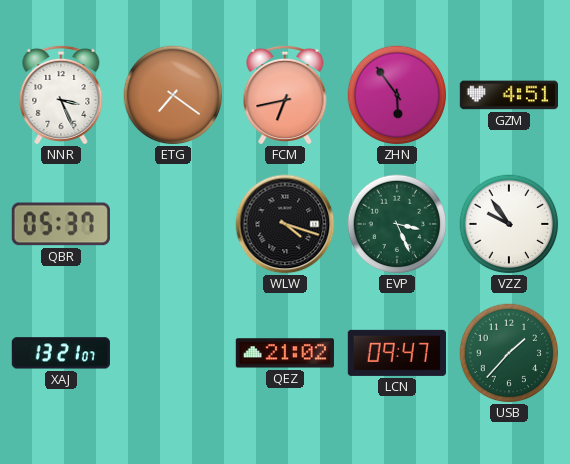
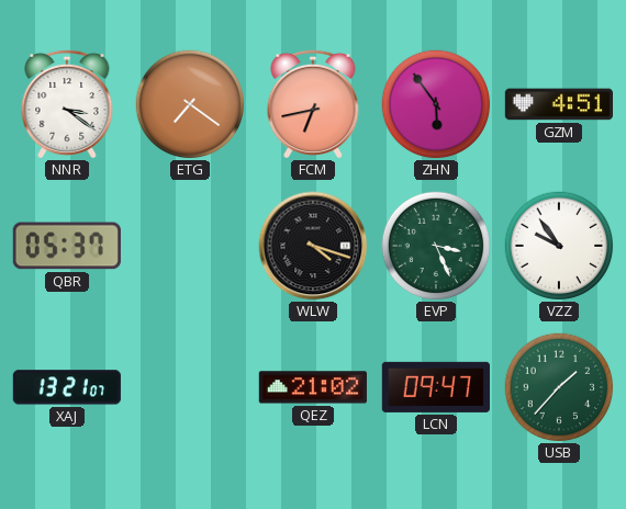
NNR: 3:26 -> 3:21 (67, 104)
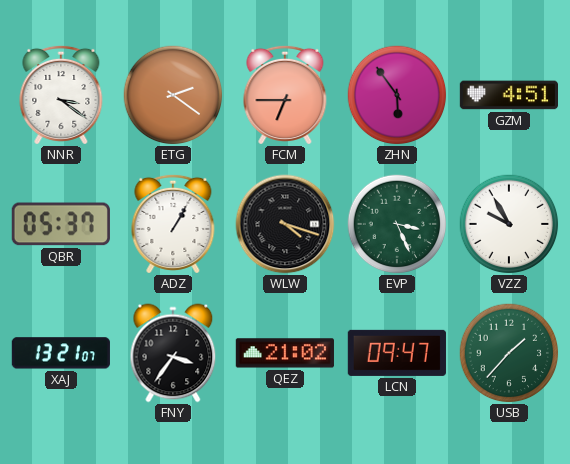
ETG: 7:21 -> 2:21 (173, 95)
FCM: 6:43 -> 6:45 (285, 95)
ADZ: none -> 1:05 (173, 224)
VZZ: 9:54 -> 9:55 (509, 224)
FNY: none -> 3:36 (173, 353)
